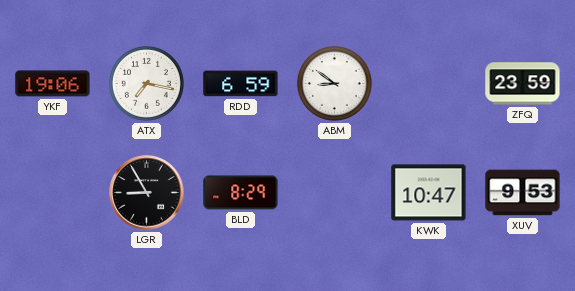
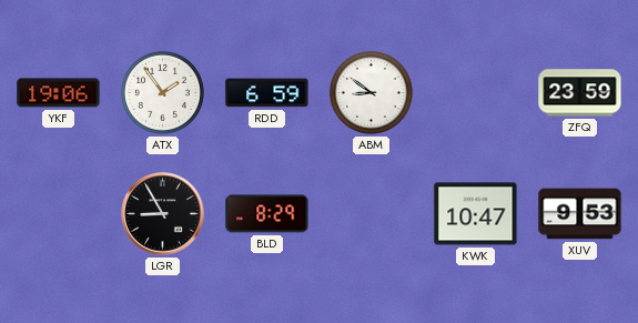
ATX: 7:17 -> 1:54 (162, 92)
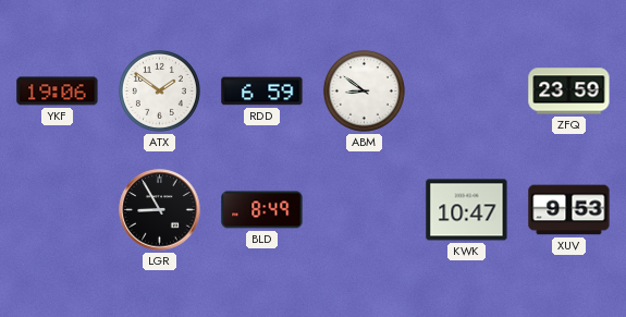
ATX: 1:54 -> 1:51 (159, 90)
BLD: 8:29 -> 8:49 (262, 210)
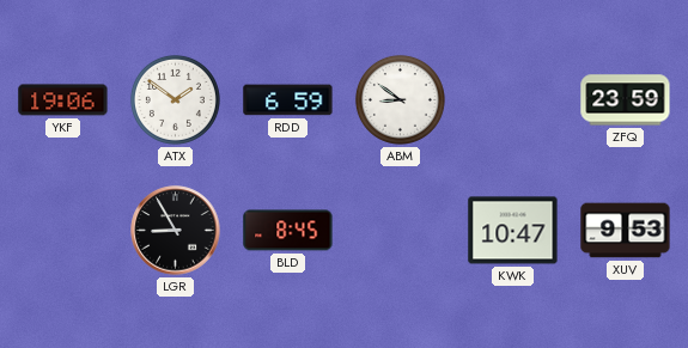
BLD: 8:49 -> 8:45 (288, 231)
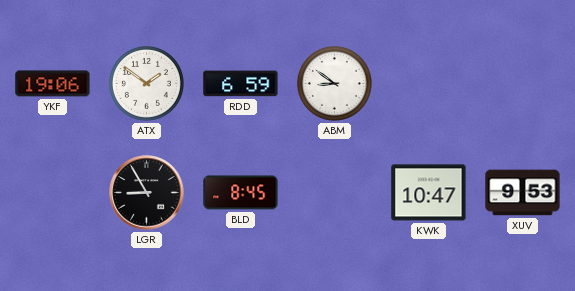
ZFQ: 23:59 -> none (626, 100)
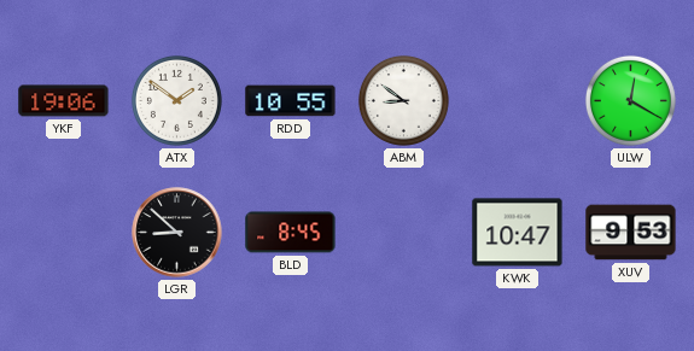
RDD: 6:59 -> 10:55 (291, 101)
ULW: none -> 12:20 (630, 100)
LGR: 8:55 -> 8:52 (177, 233)
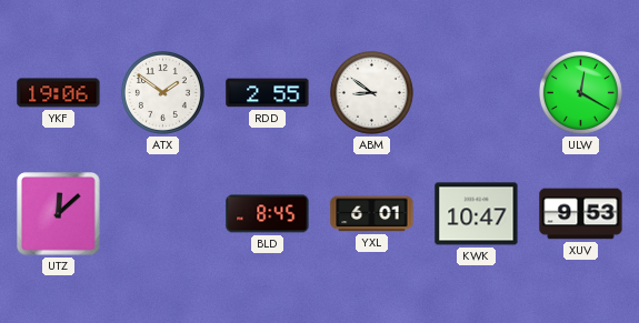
RDD: 10:55 -> 2:55 (268, 93)
UTZ: none -> 12:08 (59, 214)
LGR: 8:52 -> none (177, 233)
YXL: none -> 6:01 (372, 214)
